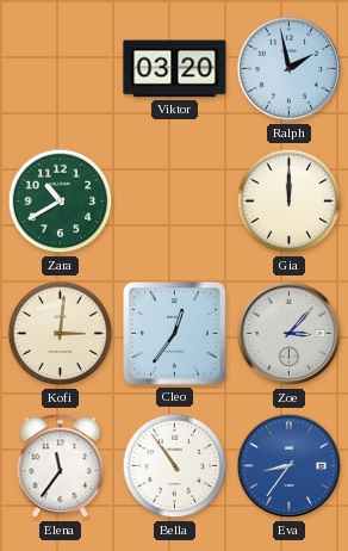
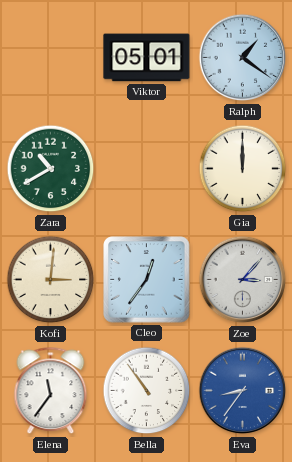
Viktor: 03:20 -> 05:01 (147, 58)
Ralph: 1:58 -> 1:21 (243, 58)
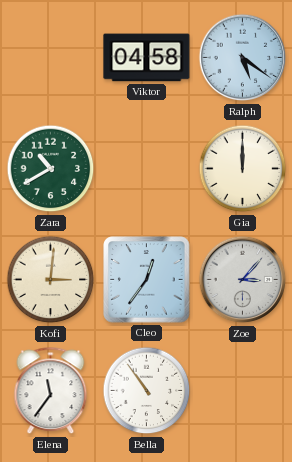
Viktor: 05:01 -> 04:58 (147, 58)
Ralph: 1:21 -> 5:21 (243, 58)
Eva: 8:36 -> none (243, 391)
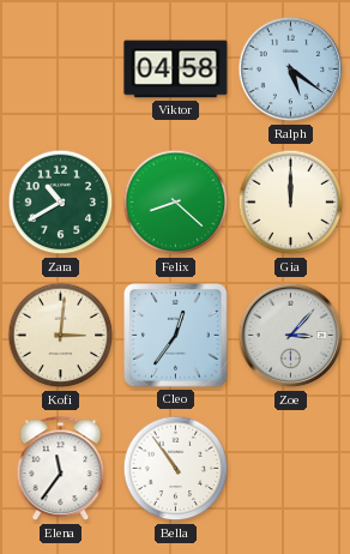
Felix: none -> 8:22 (176, 203)
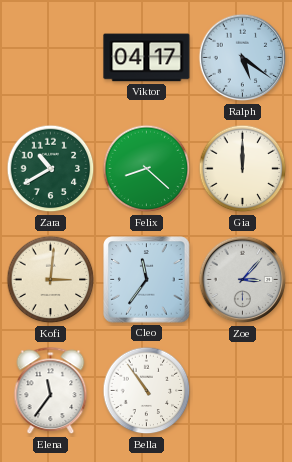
Viktor: 04:58 -> 04:17 (147, 58)
Cleo: 12:36 -> 11:36 (147, 280)
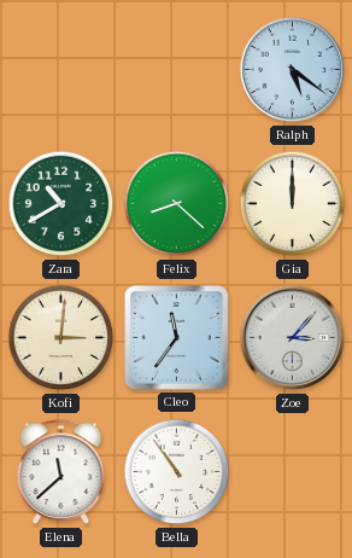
Viktor: 04:17 -> none (147, 58)
Elena: 11:36 -> 11:38 (61, 472)
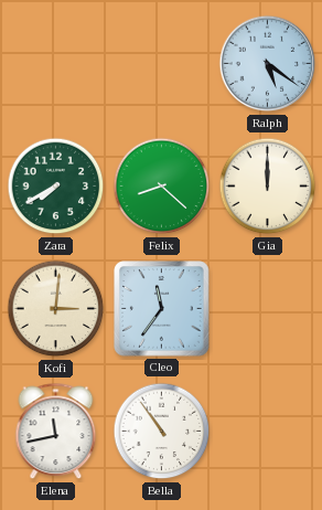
Zara: 10:40 -> 7:40 (56, 187)
Zoe: 3:07 -> none (293, 338)
Elena: 11:38 -> 11:43 (56, 432)
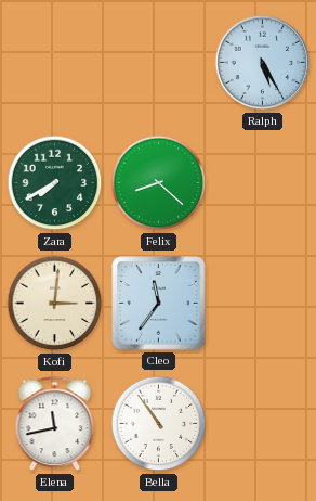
Ralph: 5:21 -> 5:25 (263, 63)
Gia: 12:00 -> none (268, 187)
